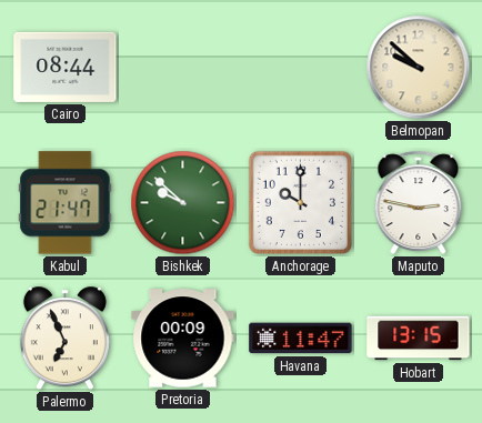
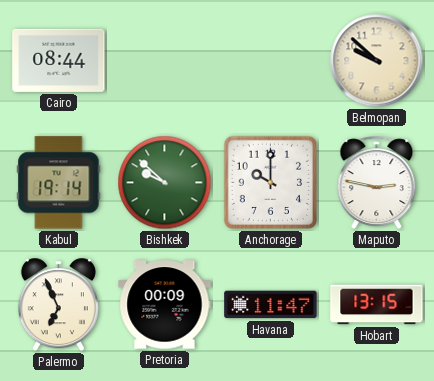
Kabul: 21:47 -> 19:14 (59, 183)
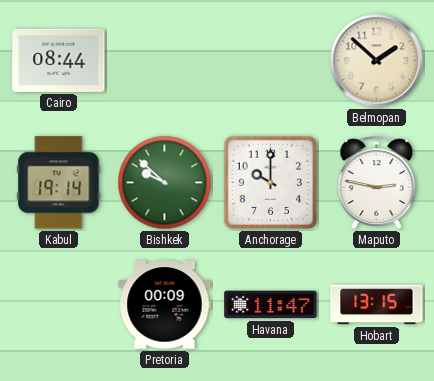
Belmopan: 9:52 -> 1:52 (377, 61)
Palermo: 6:56 -> none (58, 305)
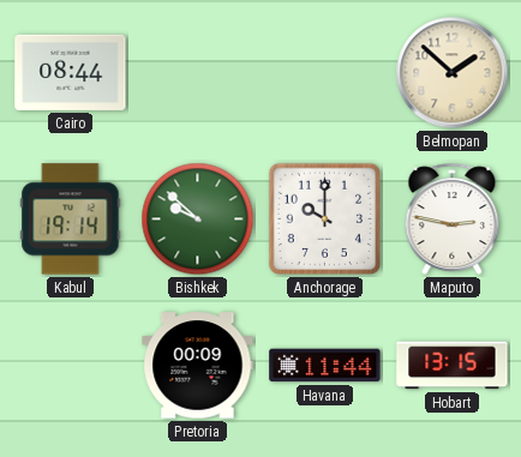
Havana: 11:47 -> 11:44 (325, 366)
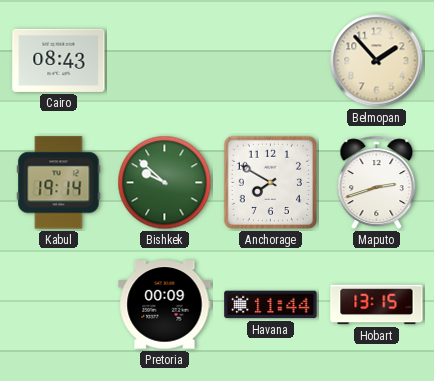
Cairo: 08:44 -> 08:43 (59, 60)
Belmopan: 1:52 -> 1:53 (377, 61)
Anchorage: 10:00 -> 7:50 (270, 182)
Maputo: 2:47 -> 2:42 (377, 182)
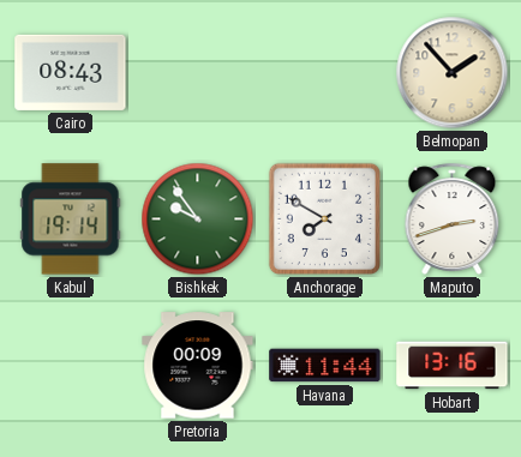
Bishkek: 9:52 -> 9:54 (198, 220)
Hobart: 13:15 -> 13:16 (453, 366)
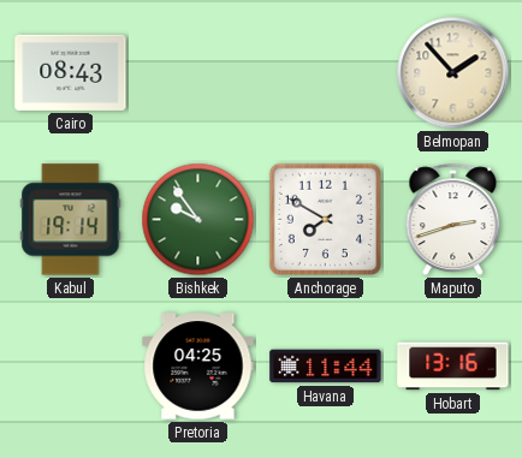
Pretoria: 00:09 -> 04:25 (198, 367)
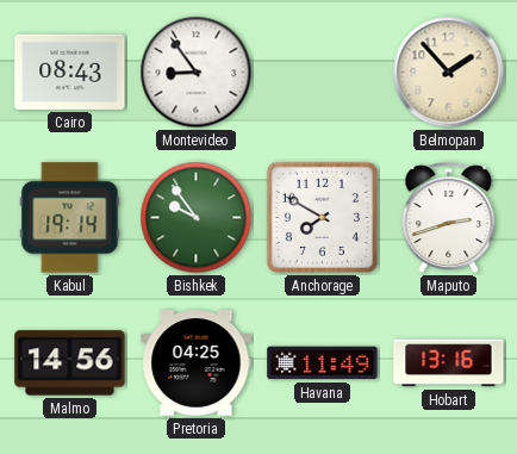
Montevideo: none -> 8:54 (197, 73)
Malmo: none -> 14:56 (70, 363)
Havana: 11:44 -> 11:49 (323, 363)
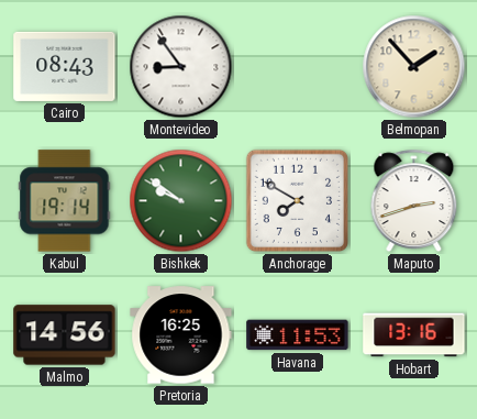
Bishkek: 9:54 -> 9:51 (181, 201)
Pretoria: 04:25 -> 16:25 (181, 335)
Havana: 11:49 -> 11:53 (298, 335)
